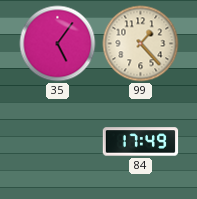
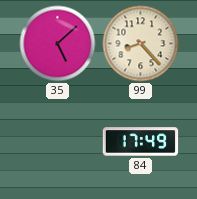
35: 5:06 -> 5:08 (58, 44)
99: 1:23 -> 8:23 (141, 44)
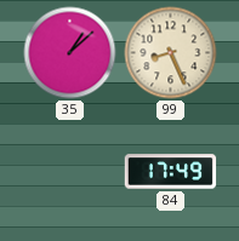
35: 5:08 -> 1:08 (70, 53)
99: 8:23 -> 8:26 (171, 53)
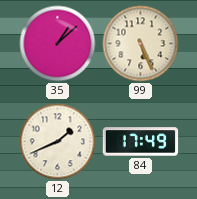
99: 8:26 -> 5:26 (141, 44)
12: none -> 1:41 (58, 142)
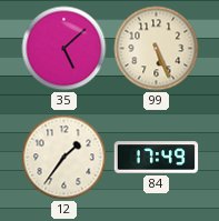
35: 1:08 -> 5:08 (64, 49)
12: 1:41 -> 1:36 (64, 158)
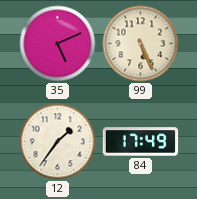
35: 5:08 -> 5:11 (58, 44)
